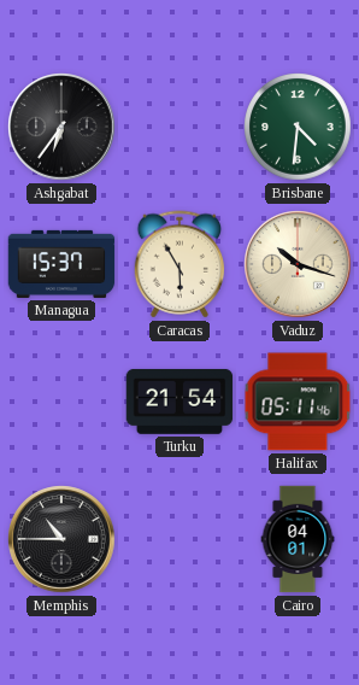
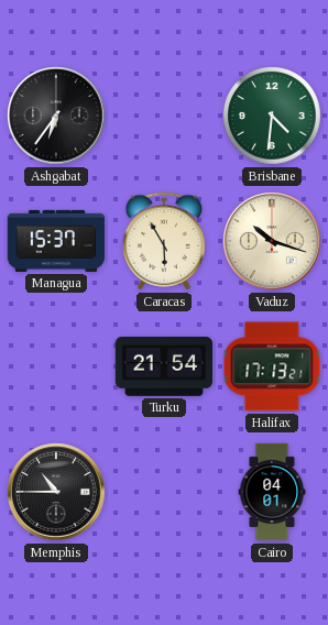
Halifax: 05:11 -> 17:13 (272, 366)
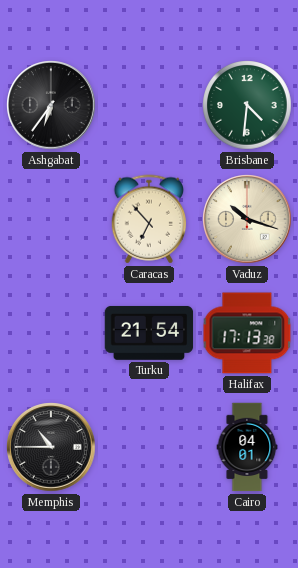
Managua: 15:37 -> none (56, 241)
Caracas: 5:55 -> 6:53 (149, 219)
Halifax: 17:13:21 -> 17:13:38 (247, 333)
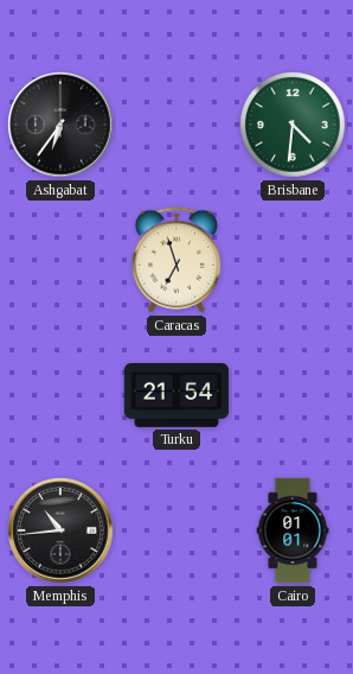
Caracas: 6:53 -> 6:57 (176, 260)
Vaduz: 10:18 -> none (247, 219)
Halifax: 17:13 -> none (247, 333)
Memphis: 10:45 -> 10:44 (60, 530)
Cairo: 04:01 -> 01:01 (293, 530)
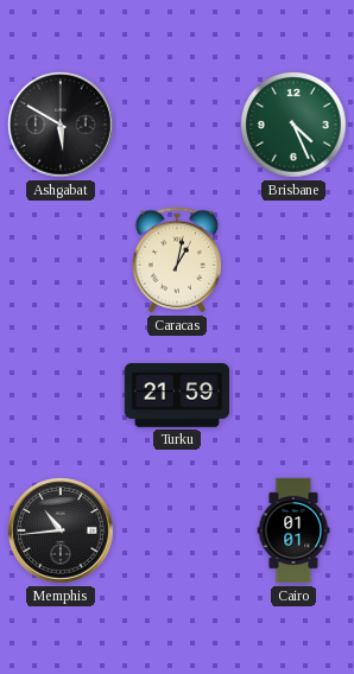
Ashgabat: 6:36 -> 5:50 (61, 125)
Brisbane: 4:31 -> 4:26 (293, 125)
Caracas: 6:57 -> 1:02 (177, 260)
Turku: 21:54 -> 21:59 (177, 395)
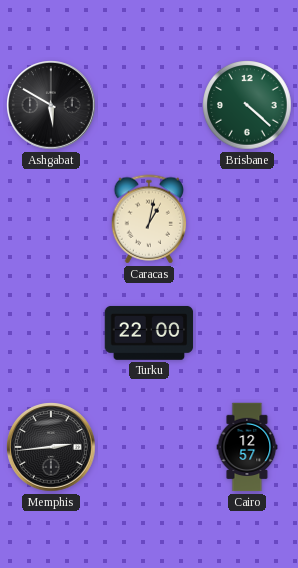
Brisbane: 4:26 -> 4:22 (247, 105)
Turku: 21:59 -> 22:00 (149, 333)
Memphis: 10:44 -> 2:44 (51, 447)
Cairo: 01:01 -> 12:57 (247, 447)
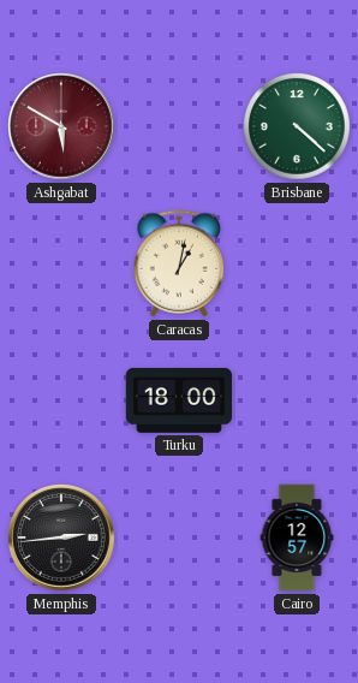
Ashgabat dial: black -> burgundy (61, 126)
Turku: 22:00 -> 18:00 (179, 400)
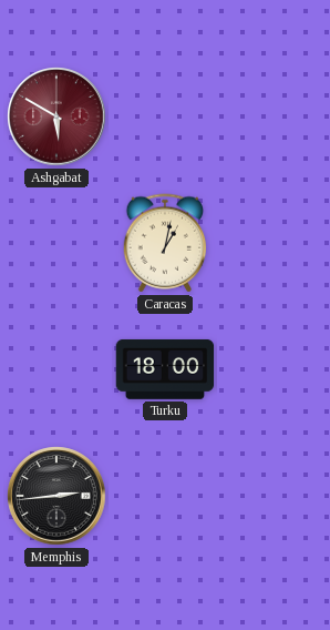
Brisbane: 4:22 -> none (297, 126)
Cairo: 12:57 -> none (297, 538)
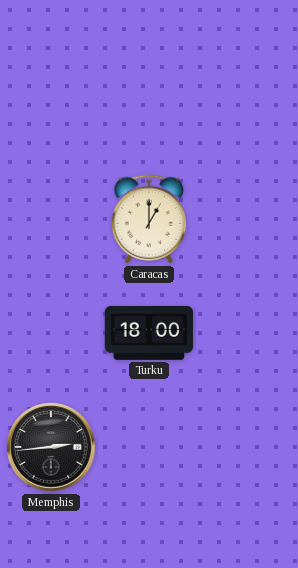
Ashgabat: 5:50 -> none (56, 116)
Caracas: 1:02 -> 1:00 (149, 219)
